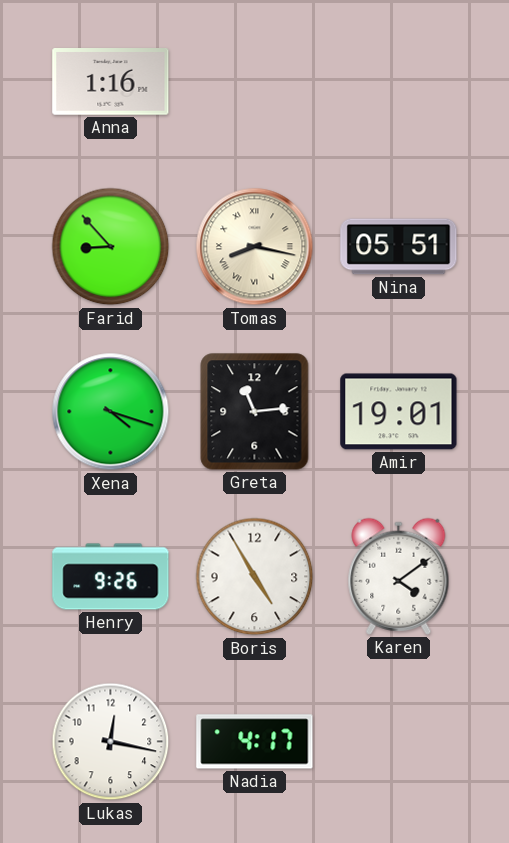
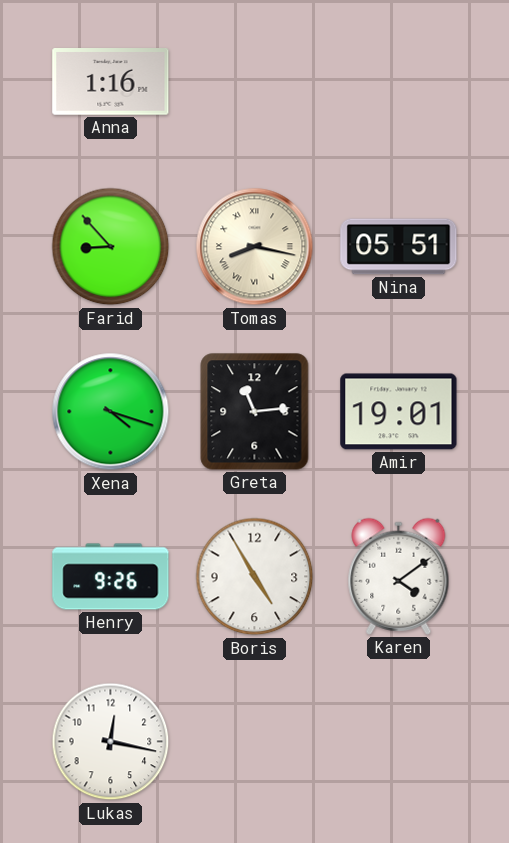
Nadia: 4:17 -> none (255, 742)
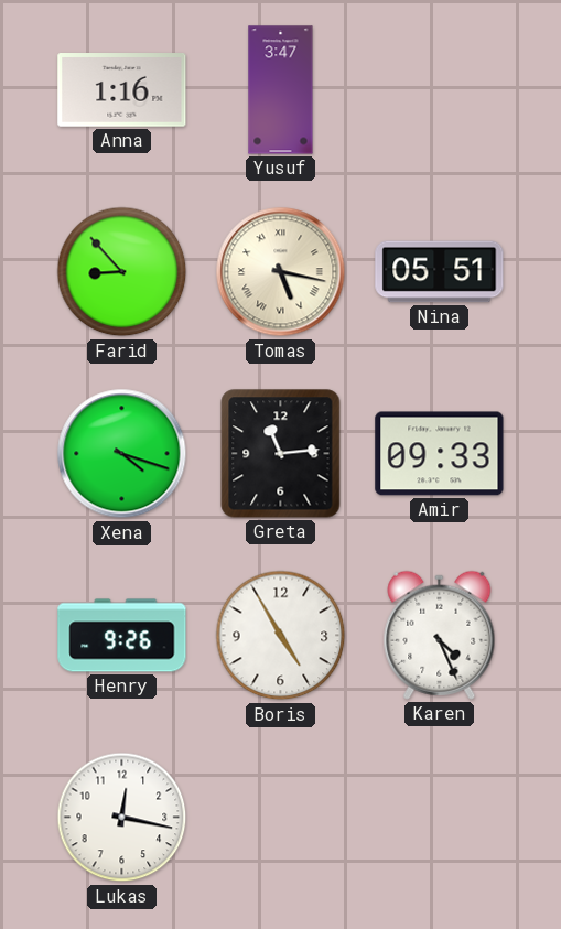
Yusuf: none -> 3:47 (281, 90)
Tomas: 8:17 -> 5:17 (281, 272)
Amir: 19:01 -> 09:33 (440, 454)
Karen: 4:09 -> 4:26 (440, 635)
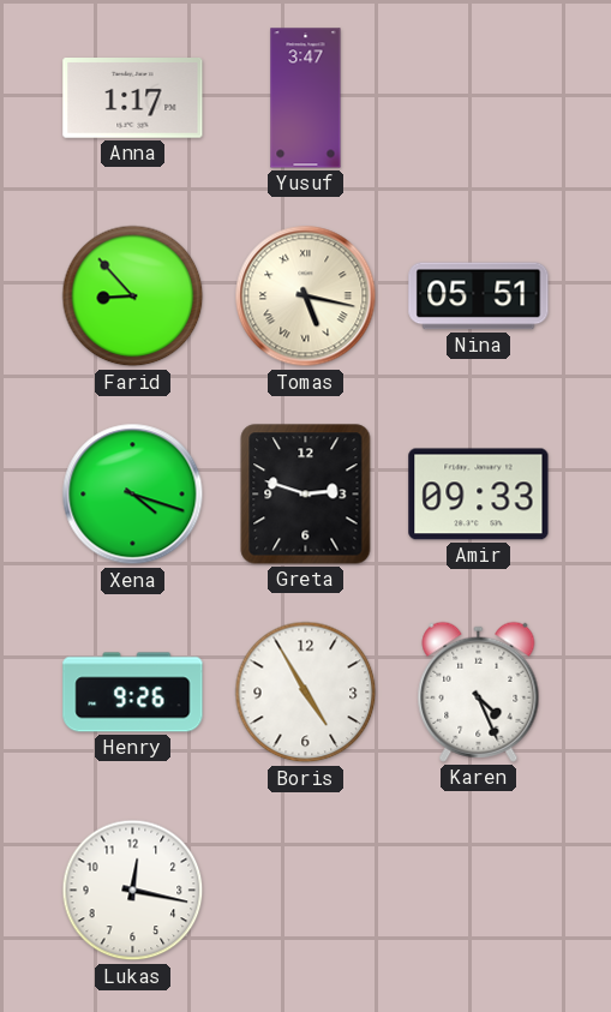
Anna: 1:16 -> 1:17 (133, 98)
Greta: 11:14 -> 2:48 (306, 495)
